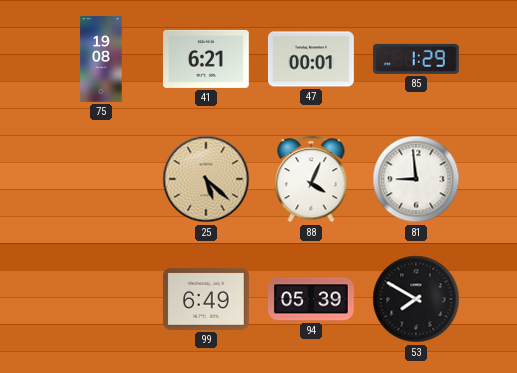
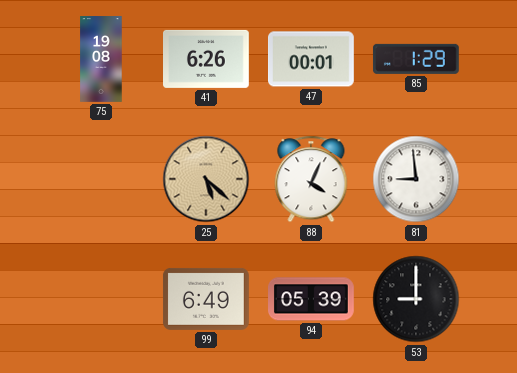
41: 6:21 -> 6:26 (207, 59)
53: 7:50 -> 9:00 (416, 299)
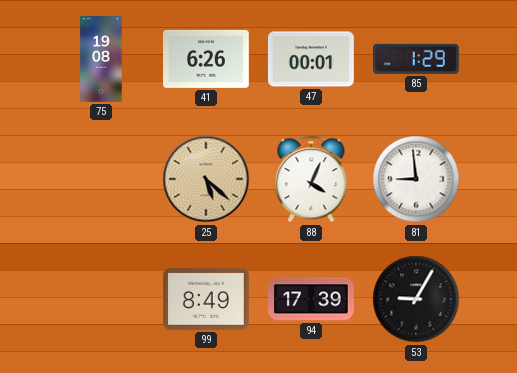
99: 6:49 -> 8:49 (206, 299)
94: 05:39 -> 17:39 (312, 299)
53: 9:00 -> 9:05 (416, 299)
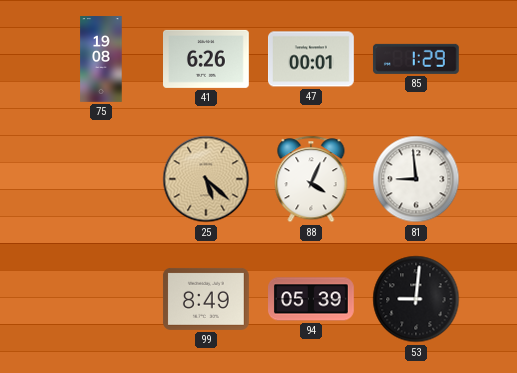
94: 17:39 -> 05:39 (312, 299)
53: 9:05 -> 9:01 (416, 299)
